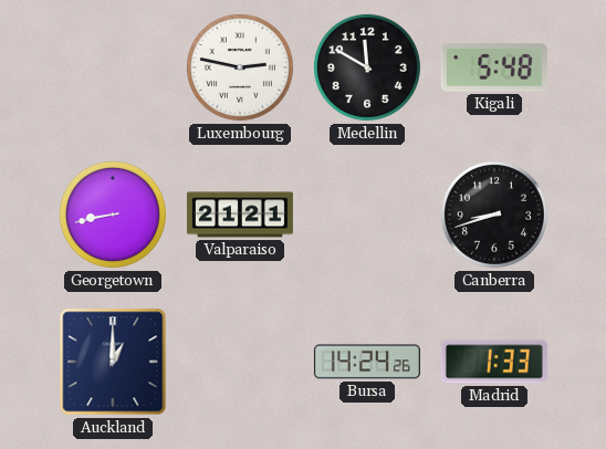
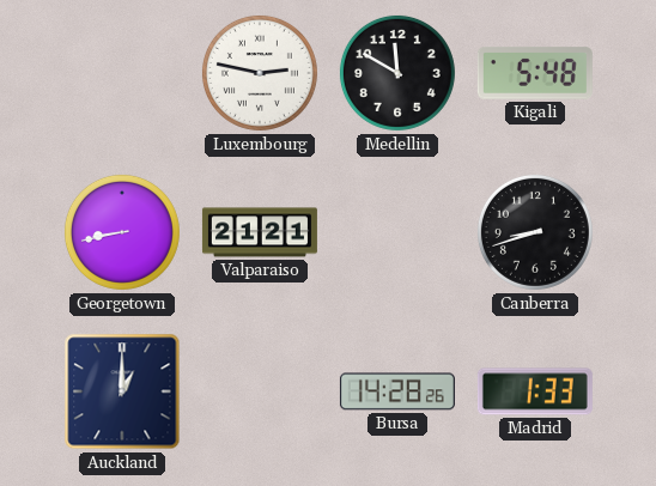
Bursa: 14:24 -> 14:28 (397, 391)
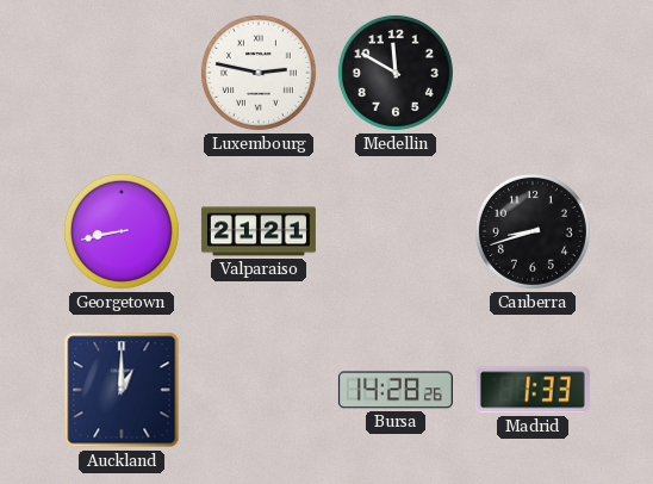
Kigali: 5:48 -> none (535, 74)
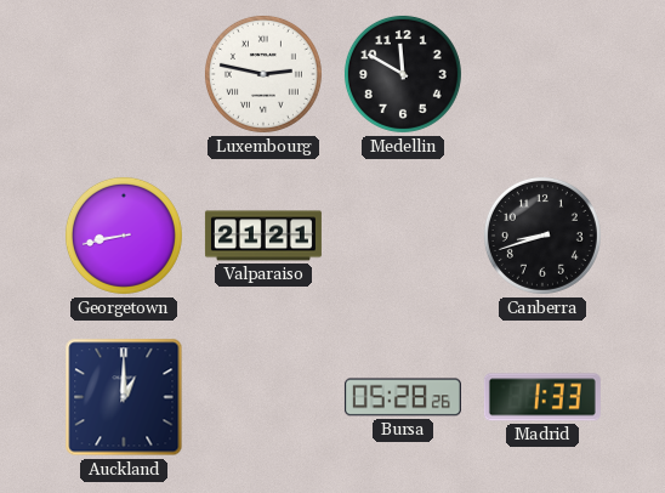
Bursa: 14:28 -> 05:28 (403, 397)
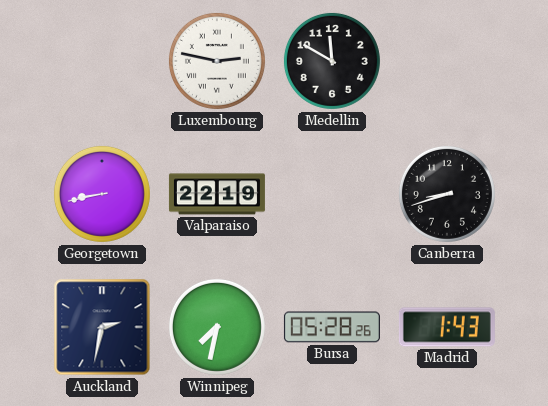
Valparaiso: 21:21 -> 22:19 (217, 194)
Auckland: 1:00 -> 2:32 (102, 327)
Winnipeg: none -> 7:32 (217, 327)
Madrid: 1:33 -> 1:43 (447, 327)
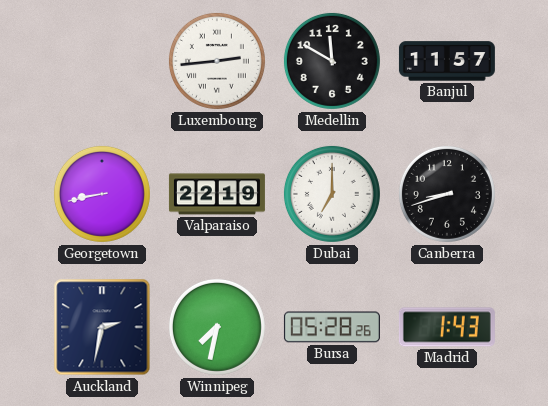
Luxembourg: 2:47 -> 2:44 (217, 61)
Banjul: none -> 11:57 (447, 61)
Dubai: none -> 7:00 (332, 194)
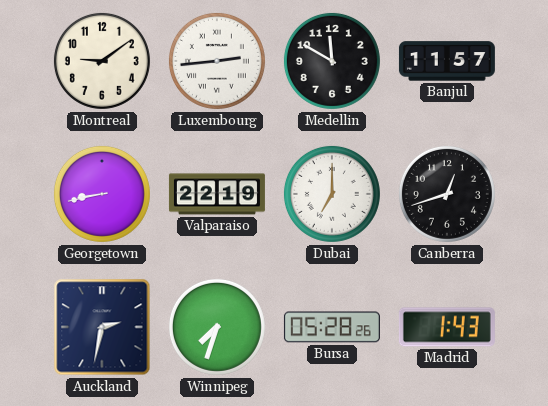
Montreal: none -> 9:09 (102, 61)
Canberra: 8:42 -> 12:42 (447, 194)
Winnipeg: 7:32 -> 7:33 (217, 327)
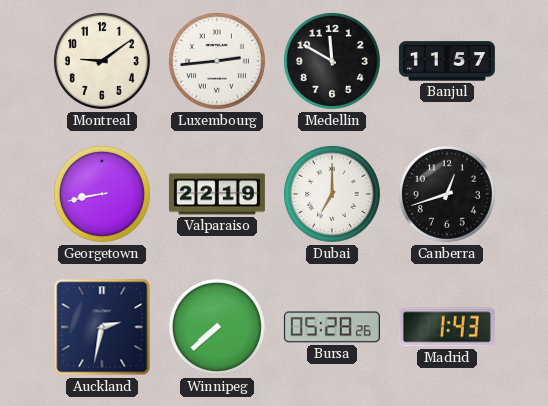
Winnipeg: 7:33 -> 7:38 (217, 327)
